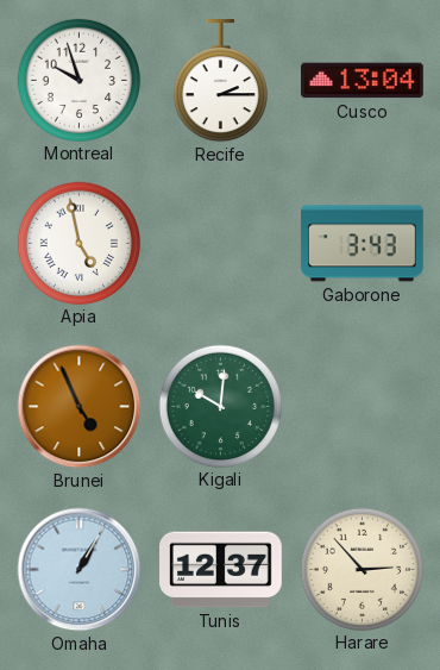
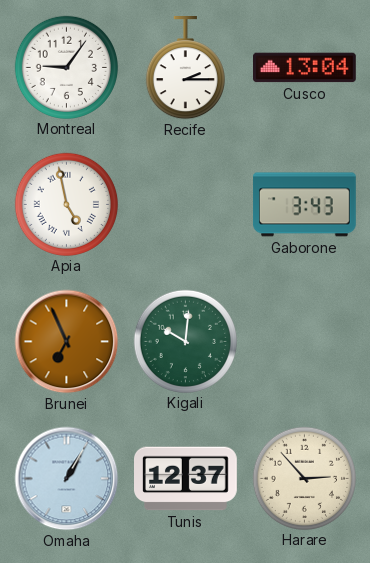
Montreal: 9:57 -> 9:06 (66, 67)
Brunei: 4:56 -> 6:56 (67, 342)
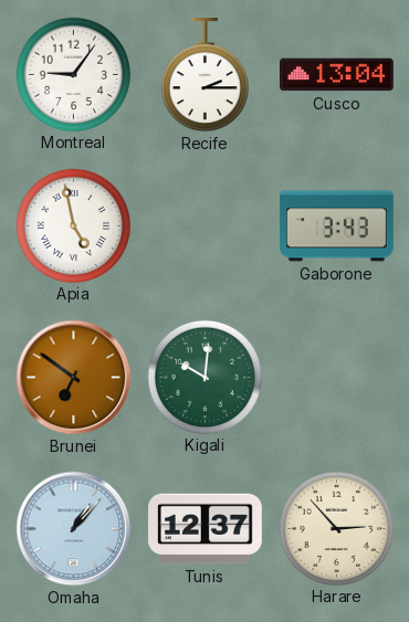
Brunei: 6:56 -> 6:51 (74, 378)
Omaha: 1:05 -> 1:07 (74, 529)
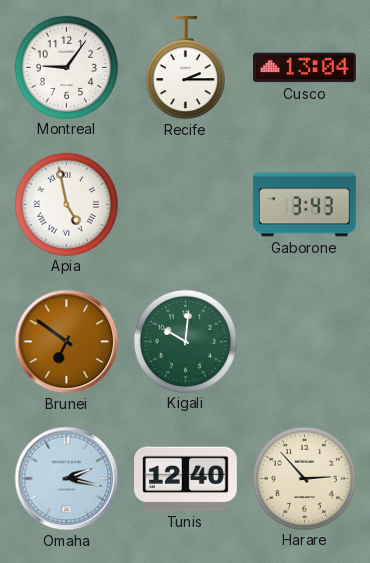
Omaha: 1:07 -> 2:17 (67, 479)
Tunis: 12:37 -> 12:40 (186, 479)
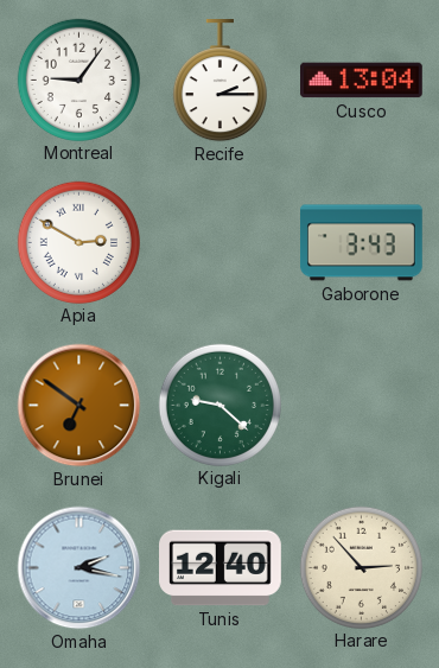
Apia: 4:58 -> 2:50 (78, 242)
Kigali: 10:01 -> 9:22 (220, 405)
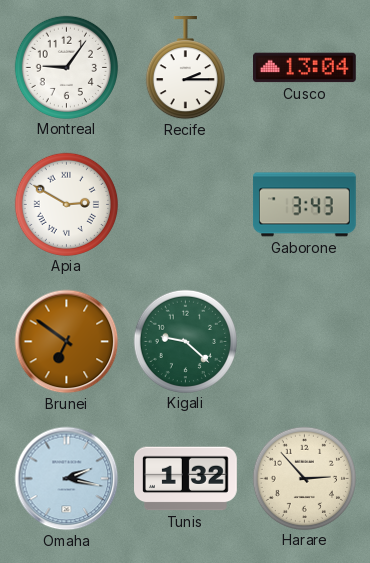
Tunis: 12:40 -> 1:32 (186, 479)
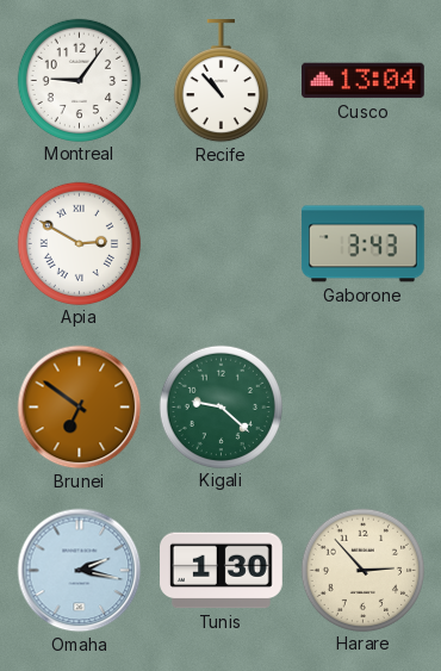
Recife: 2:15 -> 10:53 (220, 82)
Tunis: 1:32 -> 1:30 (222, 571)
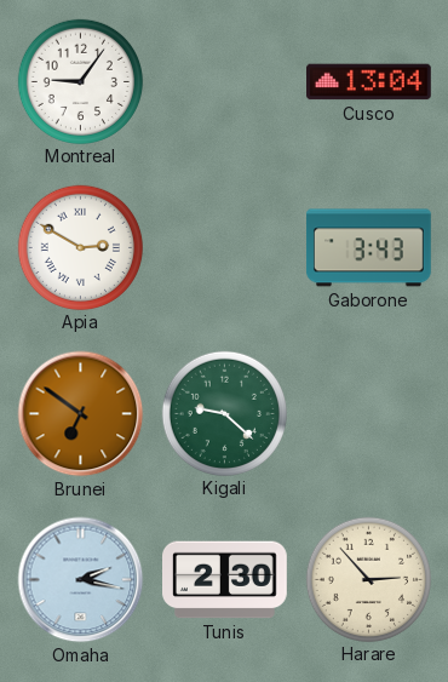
Recife: 10:53 -> none (220, 82)
Tunis: 1:30 -> 2:30 (225, 580)
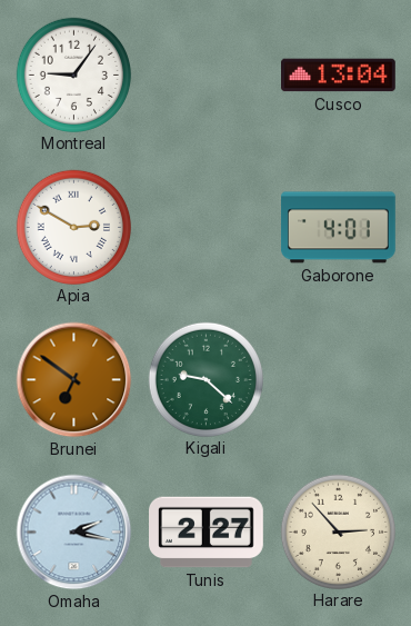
Gaborone: 3:43 -> 4:01 (339, 228)
Tunis: 2:30 -> 2:27 (207, 533)
